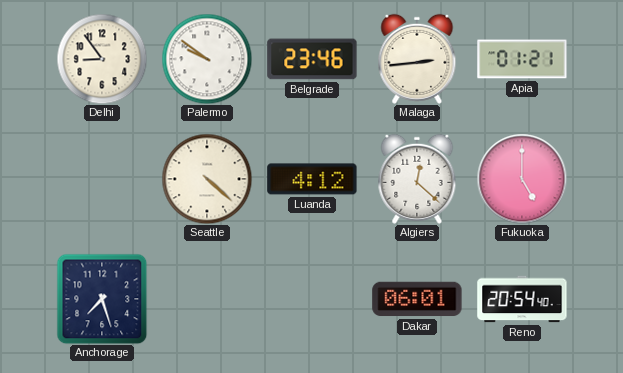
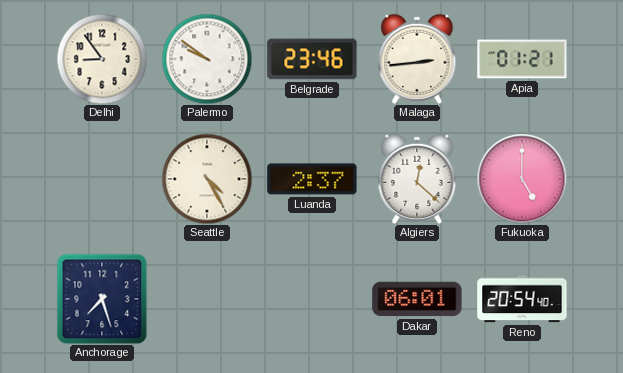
Seattle: 4:22 -> 4:25 (207, 179)
Luanda: 4:12 -> 2:37 (312, 179)
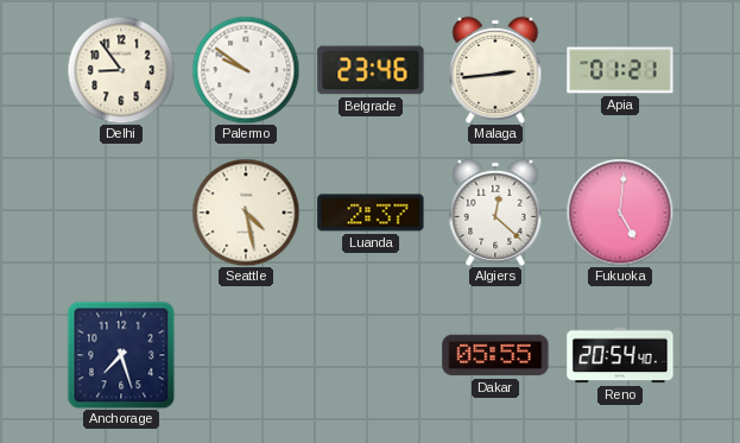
Seattle: 4:25 -> 4:28 (246, 213)
Fukuoka: 5:00 -> 5:01 (620, 213)
Dakar: 06:01 -> 05:55 (495, 355)
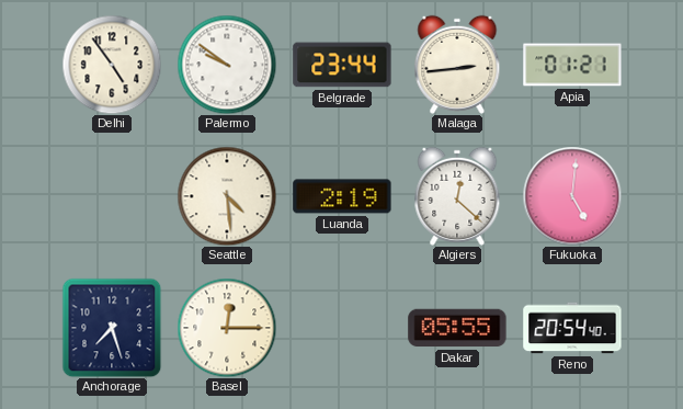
Delhi: 8:54 -> 4:54 (112, 65)
Belgrade: 23:46 -> 23:44 (342, 65)
Seattle: 4:28 -> 4:29 (227, 196)
Luanda: 2:37 -> 2:19 (342, 196)
Basel: none -> 12:15 (227, 328)
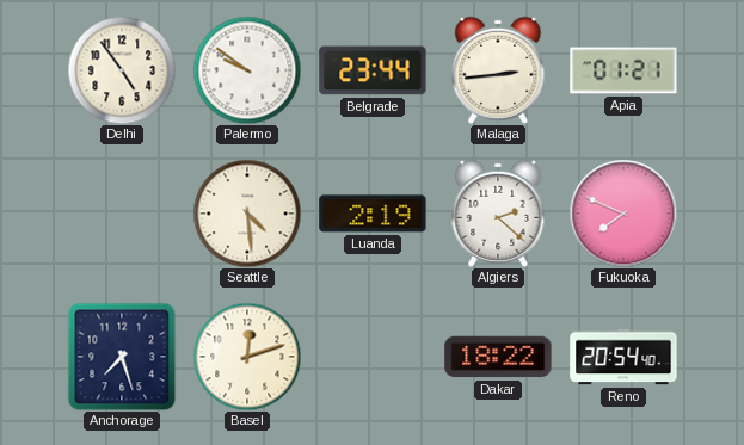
Algiers: 12:22 -> 2:22 (498, 214)
Fukuoka: 5:01 -> 7:49 (623, 214)
Basel: 12:15 -> 12:12 (247, 357)
Dakar: 05:55 -> 18:22 (498, 357)
